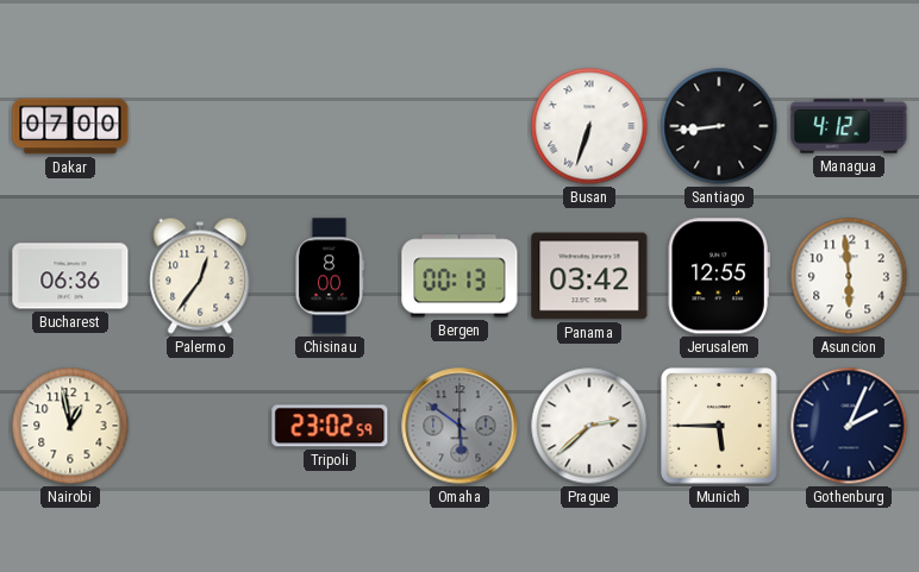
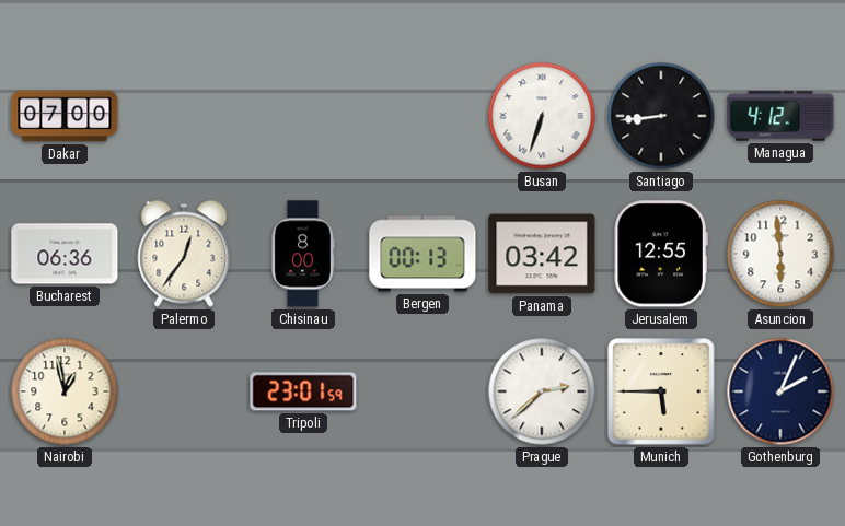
Tripoli: 23:02 -> 23:01 (303, 391)
Omaha: 5:51 -> none (459, 426)
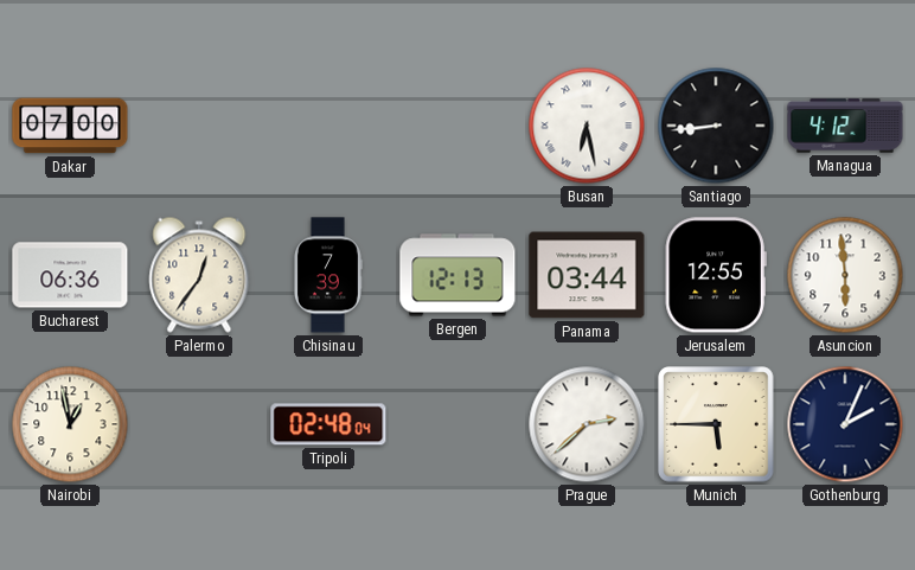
Busan: 6:33 -> 6:28 (587, 126)
Chisinau: 8:00 -> 7:39 (328, 275)
Bergen: 00:13 -> 12:13 (457, 275)
Panama: 03:42 -> 03:44 (587, 275)
Tripoli: 23:01 -> 02:48 (328, 424)
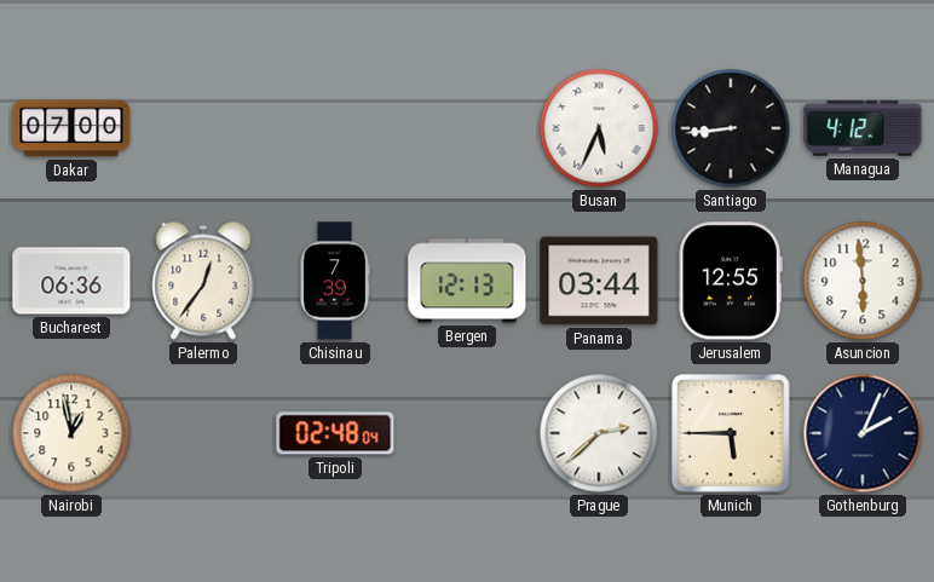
Busan: 6:28 -> 5:34 (599, 128)
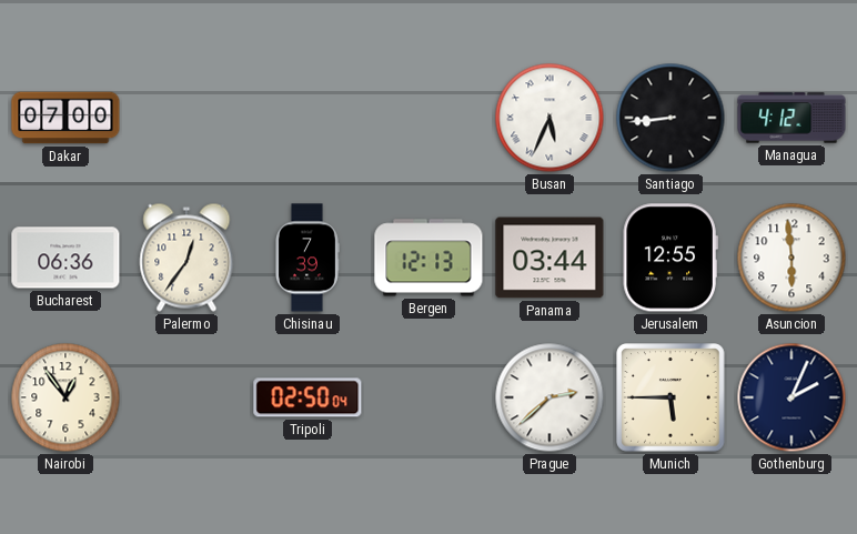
Nairobi: 12:58 -> 12:54 (65, 397)
Tripoli: 02:48 -> 02:50 (307, 397)
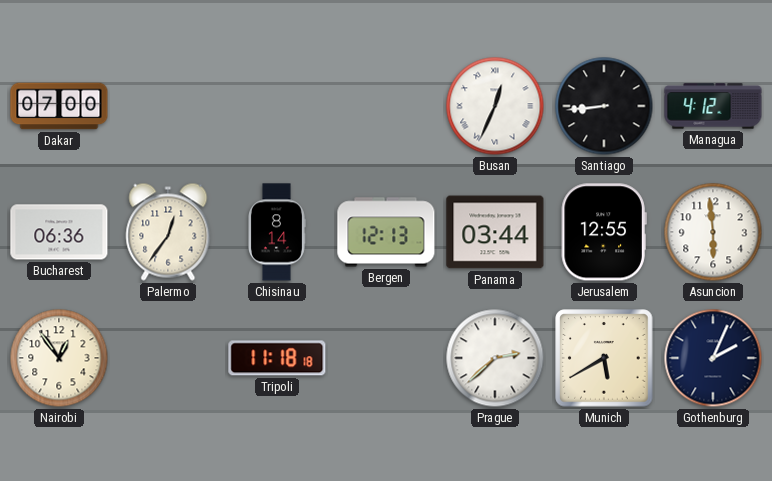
Busan: 5:34 -> 12:34 (495, 106)
Chisinau: 7:39 -> 8:14 (277, 232)
Tripoli: 02:50 -> 11:18 (277, 358)
Munich: 5:45 -> 5:40 (604, 358)
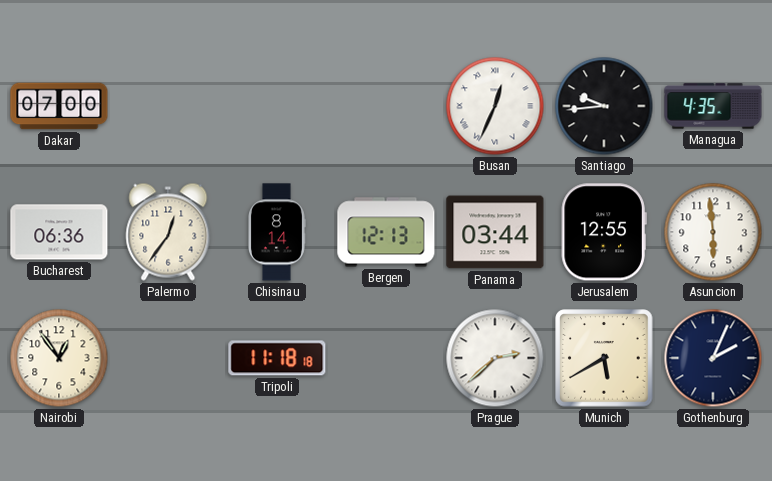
Santiago: 8:44 -> 9:44 (604, 106)
Managua: 4:12 -> 4:35 (713, 106)
